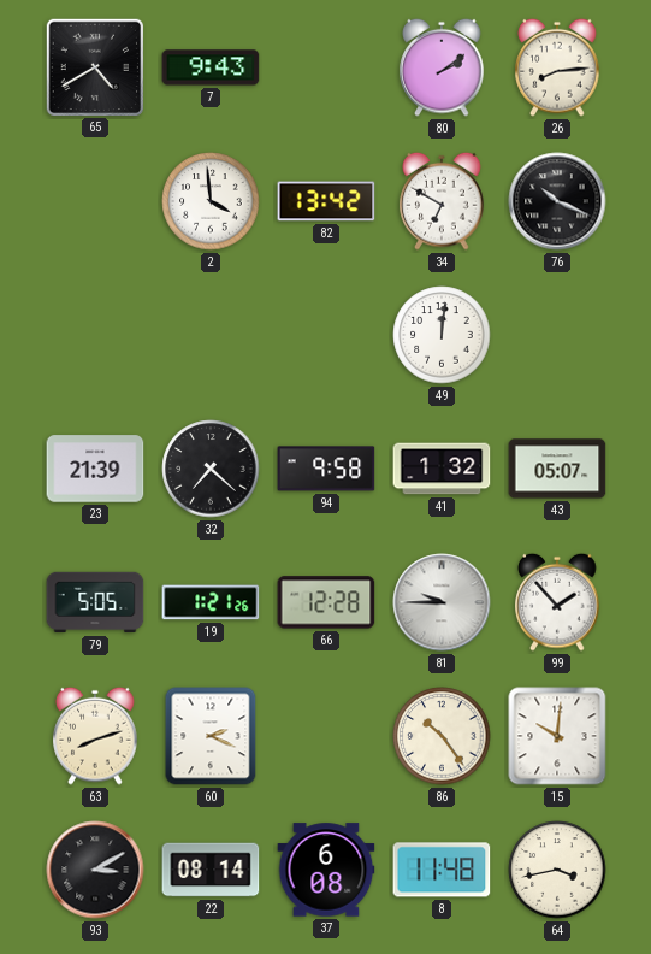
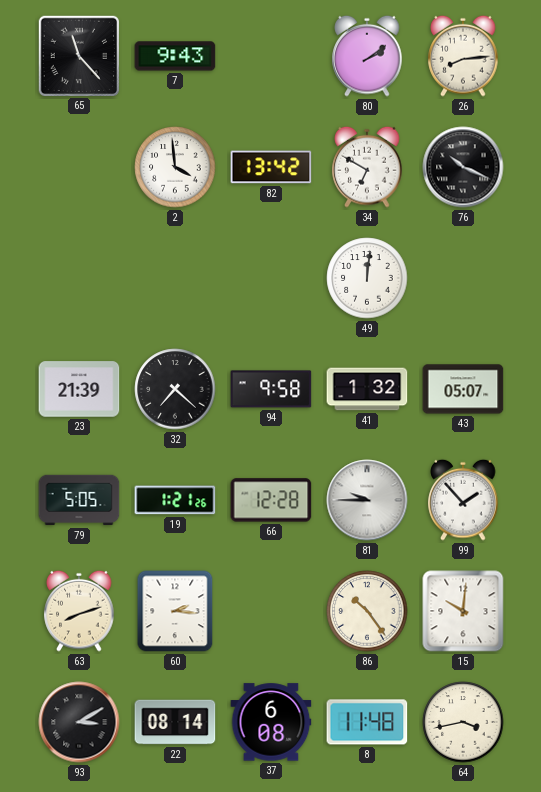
65: 4:40 -> 11:23 (78, 55)
60: 2:19 -> 2:16 (175, 611)
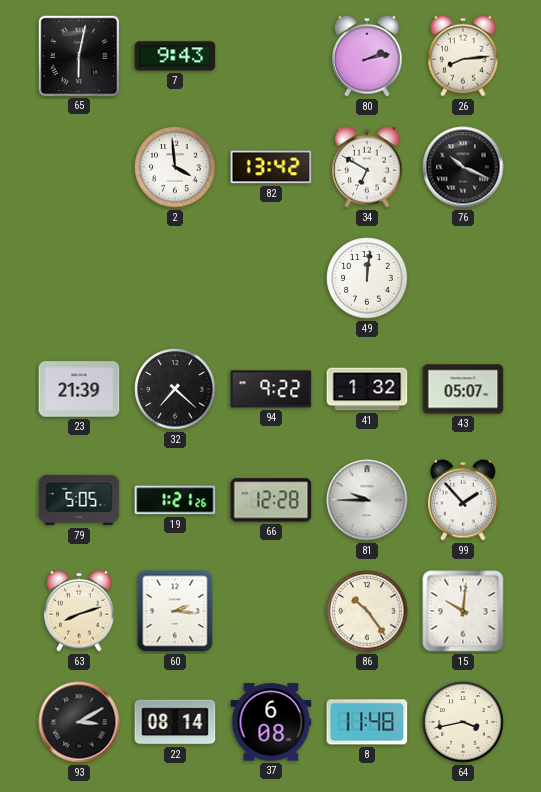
65: 11:23 -> 6:02 (78, 55)
80: 2:09 -> 2:13 (367, 56)
94: 9:58 -> 9:22 (271, 389)
